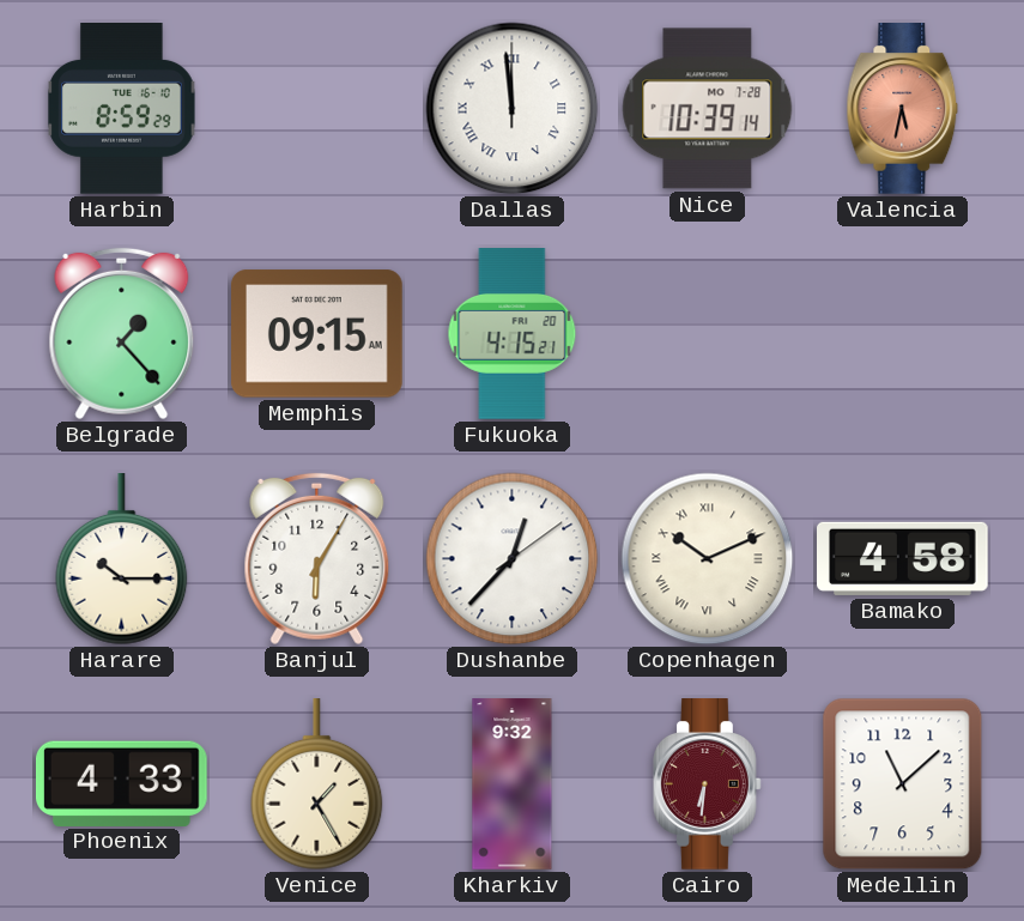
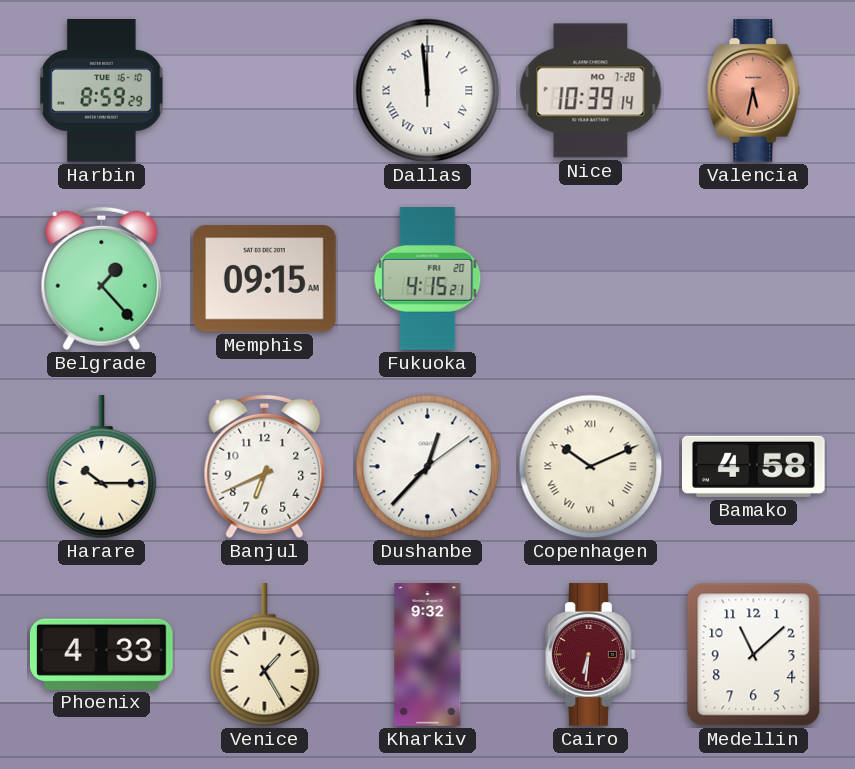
Banjul: 6:05 -> 6:41 (265, 467)
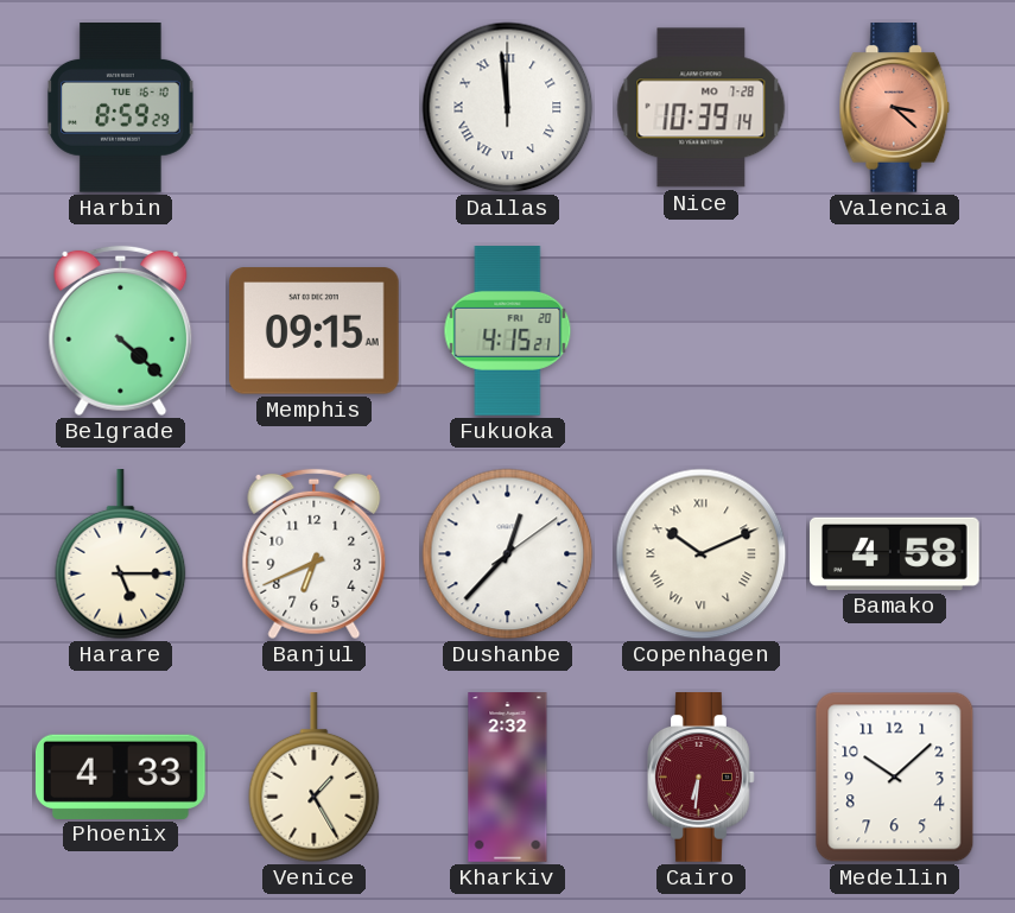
Valencia: 5:32 -> 3:22 (895, 108)
Belgrade: 1:23 -> 4:22 (121, 331)
Harare: 10:15 -> 5:15 (121, 556)
Kharkiv: 9:32 -> 2:32 (508, 778)
Medellin: 11:08 -> 10:08 (895, 778)
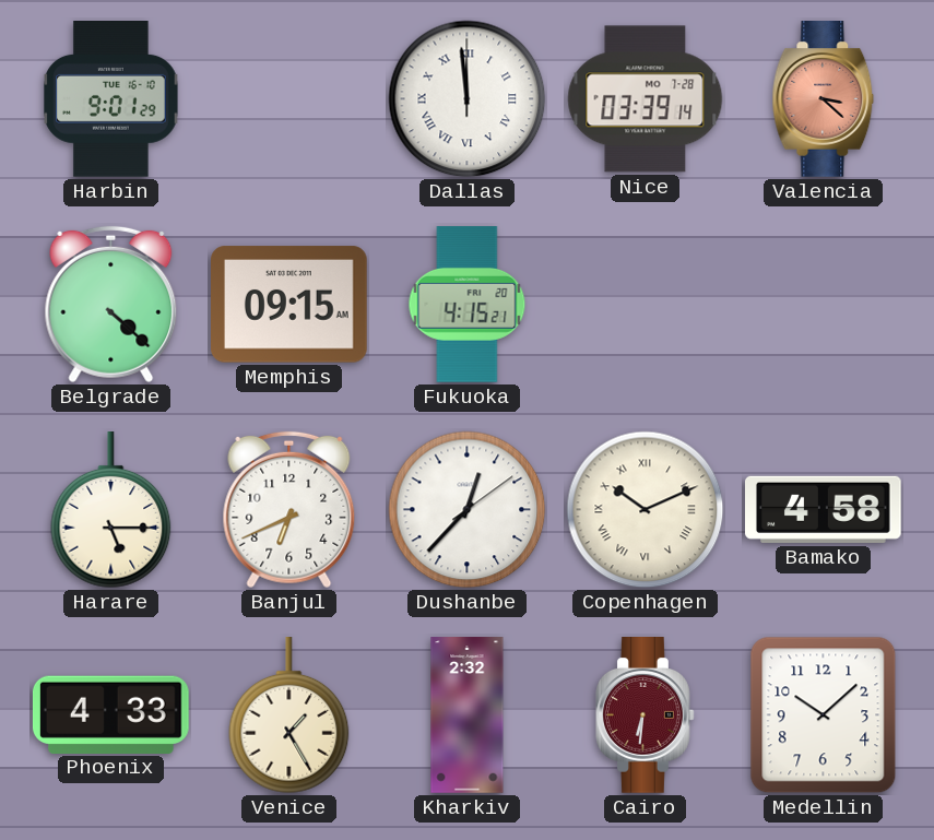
Harbin: 8:59 -> 9:01 (111, 99)
Nice: 10:39 -> 03:39 (646, 99)
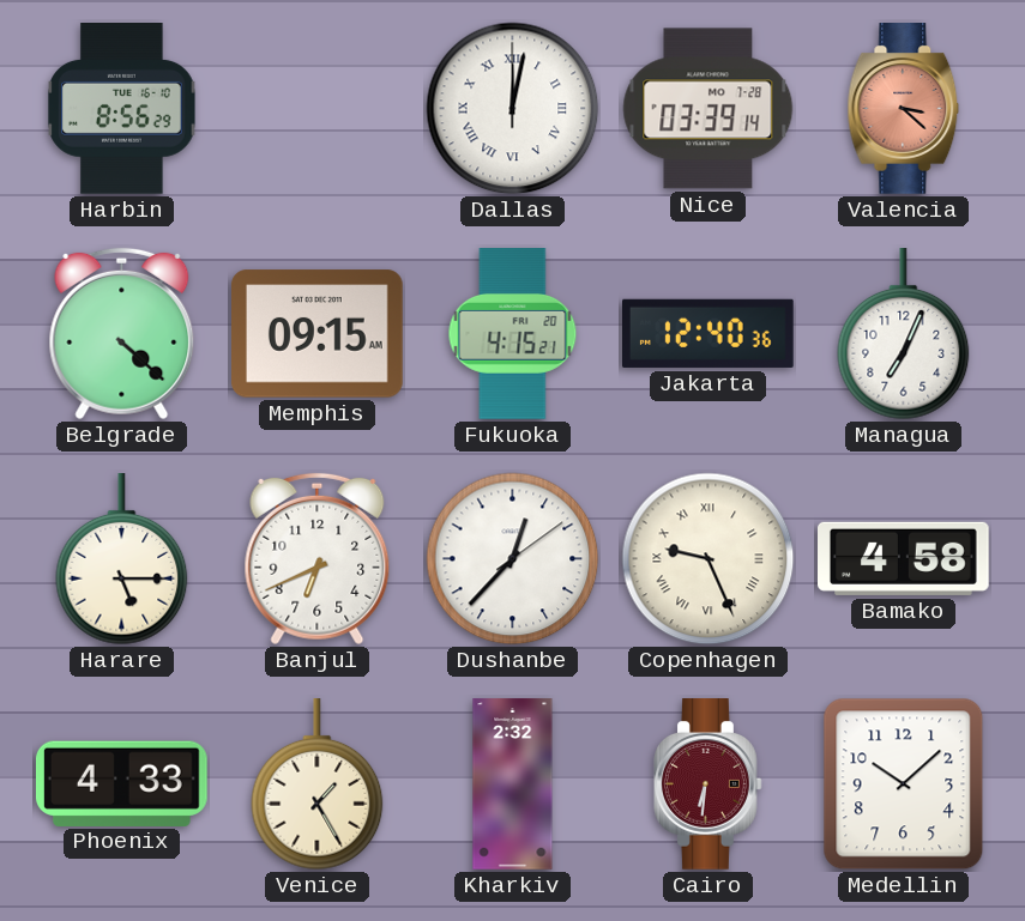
Harbin: 9:01 -> 8:56 (122, 109)
Dallas: 11:59 -> 12:02 (513, 109)
Jakarta: none -> 12:40 (709, 333)
Managua: none -> 7:04 (904, 335)
Copenhagen: 10:11 -> 9:26 (709, 559)
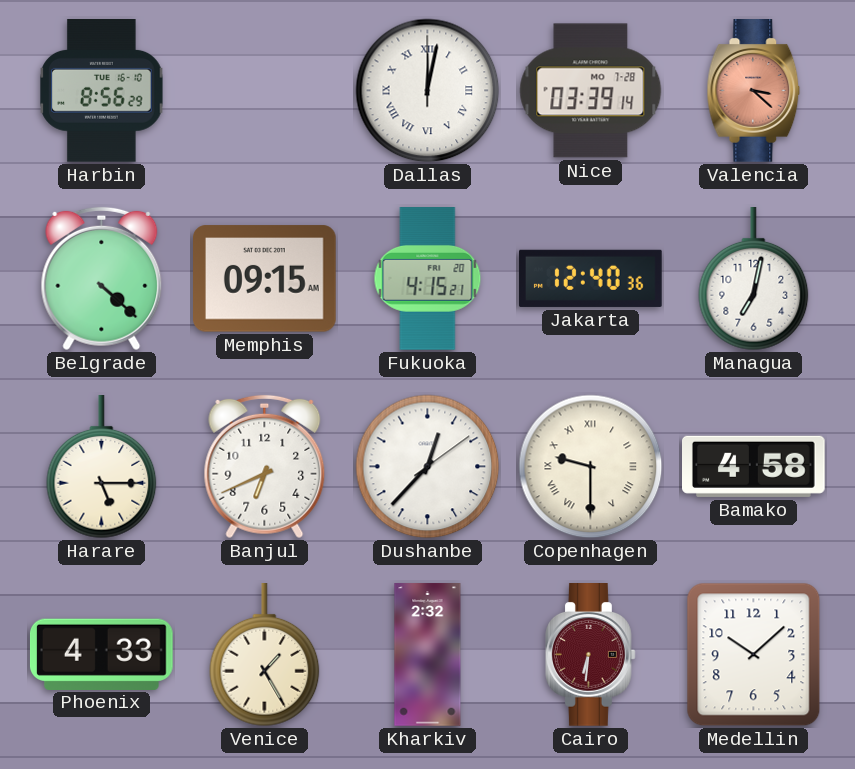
Managua: 7:04 -> 7:02 (754, 280)
Copenhagen: 9:26 -> 9:30 (591, 467)
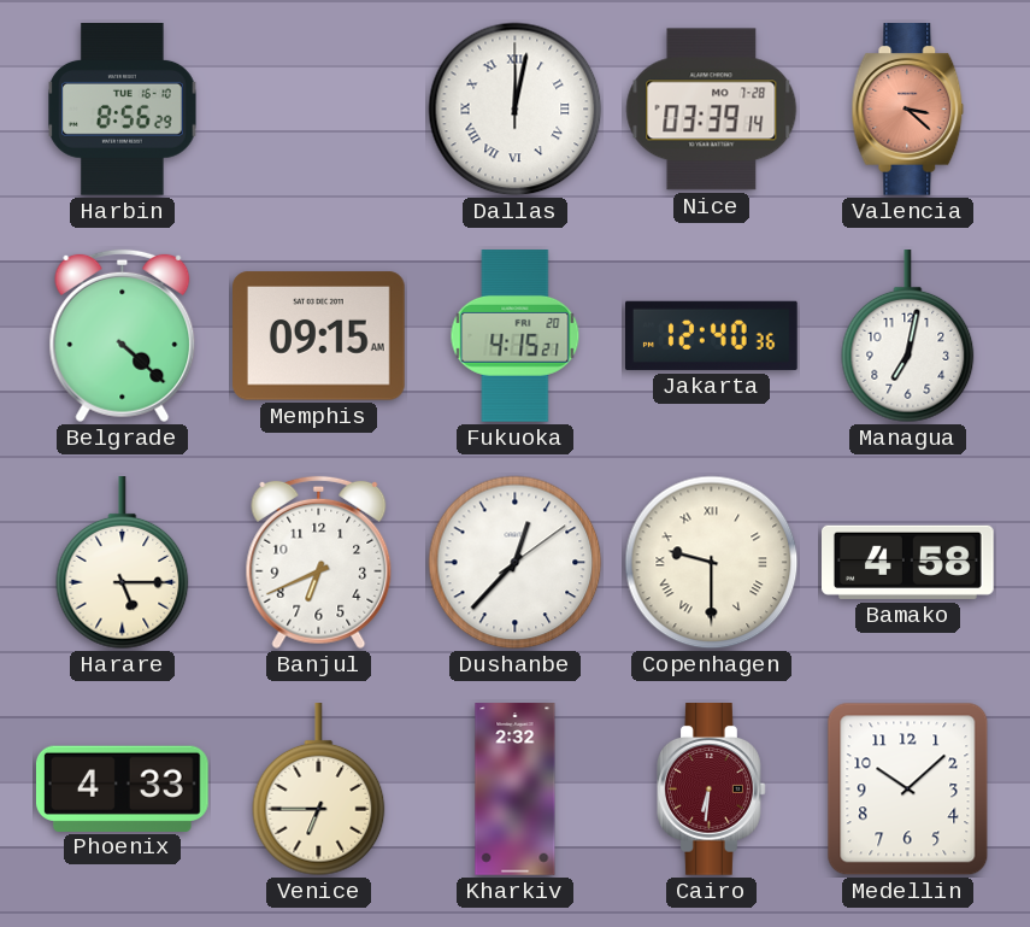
Venice: 1:25 -> 6:45 (319, 791)
